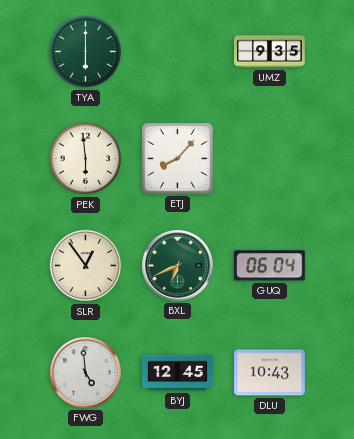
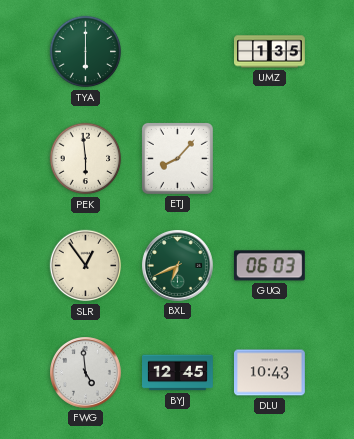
UMZ: 9:35 -> 1:35 (270, 52)
GUQ: 06:04 -> 06:03 (269, 266)
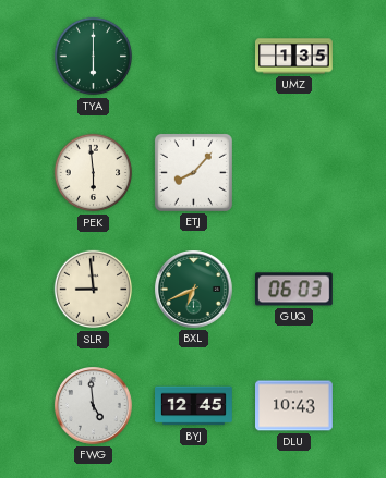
SLR: 12:54 -> 8:59 (94, 290)
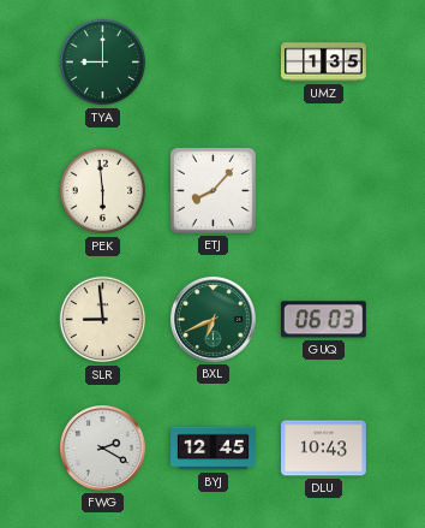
TYA: 6:00 -> 9:00 (103, 63)
FWG: 4:59 -> 2:20 (103, 449)
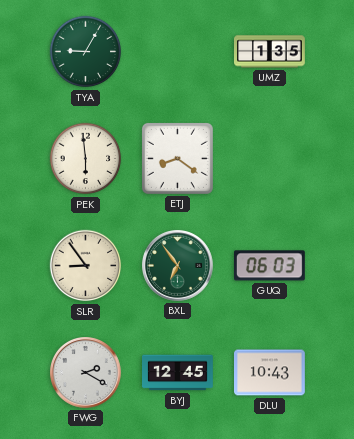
TYA: 9:00 -> 9:05 (86, 52)
ETJ: 8:07 -> 8:21 (177, 158)
SLR: 8:59 -> 8:54 (86, 266)
BXL: 6:41 -> 6:54 (178, 266)
